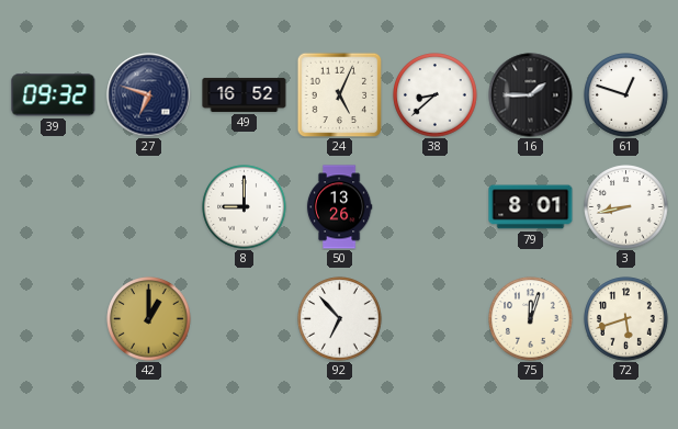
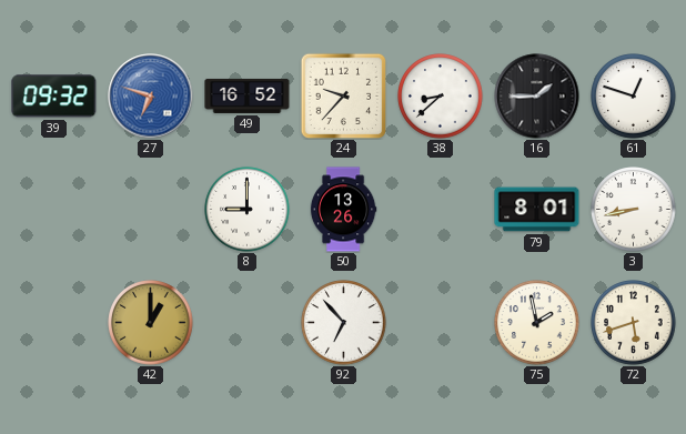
27 dial: navy -> blue (151, 97)
24: 5:04 -> 9:37 (343, 95)
75: 12:03 -> 1:58 (537, 323)
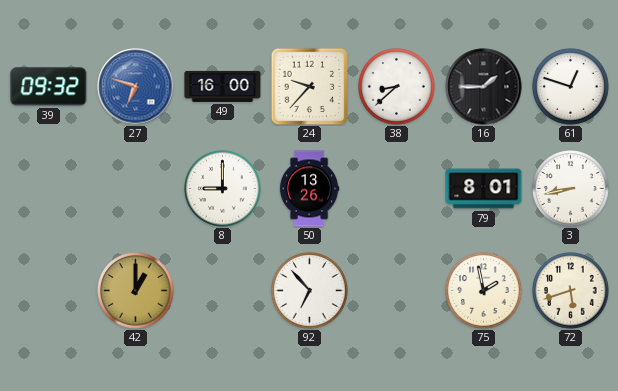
49: 16:52 -> 16:00 (223, 86)
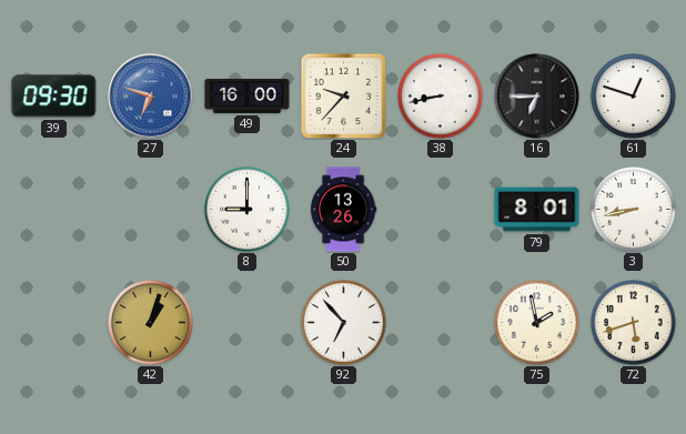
39: 09:32 -> 09:30 (54, 97)
38: 8:38 -> 8:43 (441, 97)
16: 1:45 -> 6:45 (537, 97)
42: 1:00 -> 1:03 (151, 323)
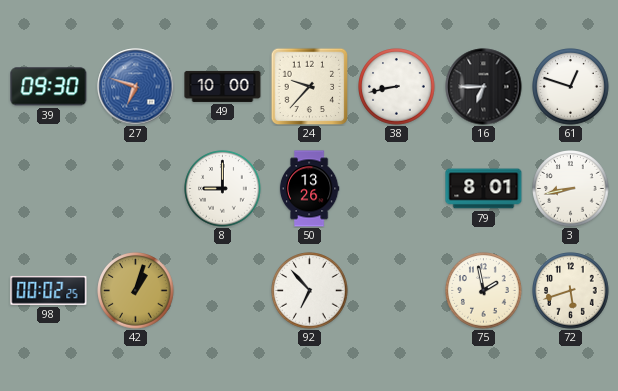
49: 16:00 -> 10:00 (223, 86)
98: none -> 00:02 (49, 290)
